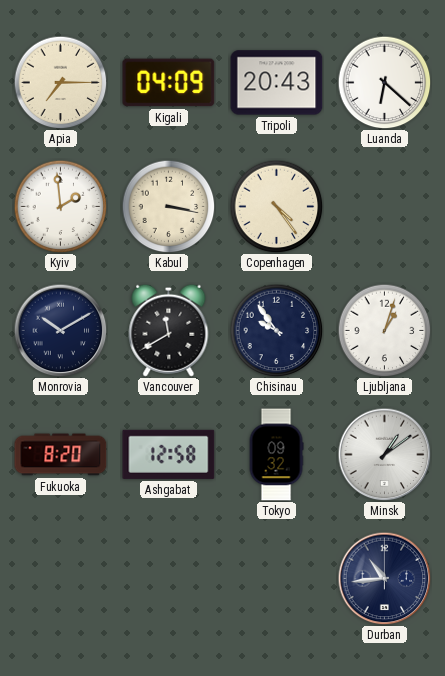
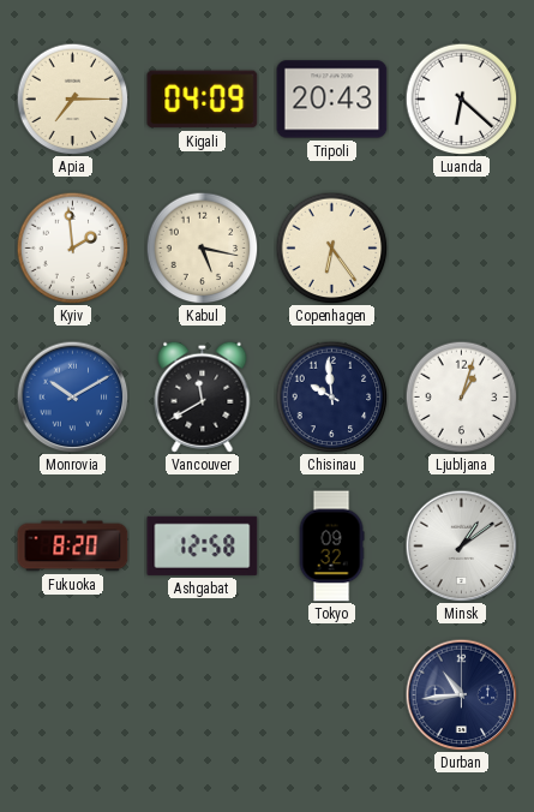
Kabul: 3:17 -> 5:17 (202, 247)
Copenhagen: 4:24 -> 6:24 (331, 247)
Monrovia dial: navy -> blue (72, 396)
Chisinau: 9:54 -> 9:59 (331, 396)
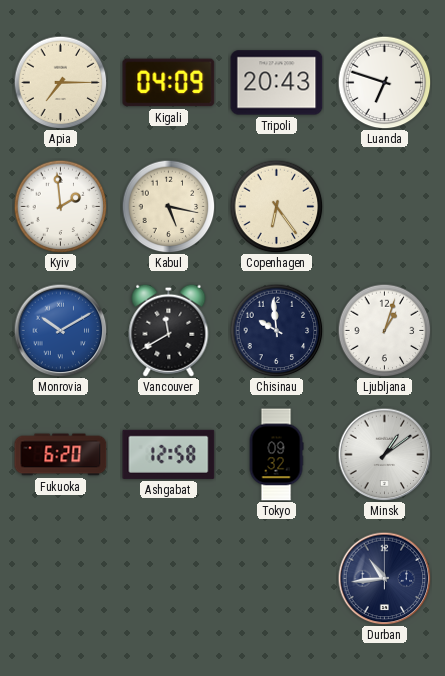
Luanda: 6:22 -> 6:48 (384, 82)
Fukuoka: 8:20 -> 6:20 (61, 455)
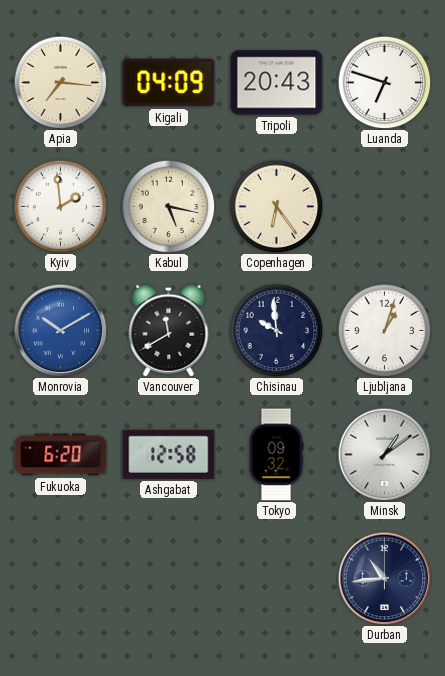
Apia: 7:15 -> 7:16 (60, 82)
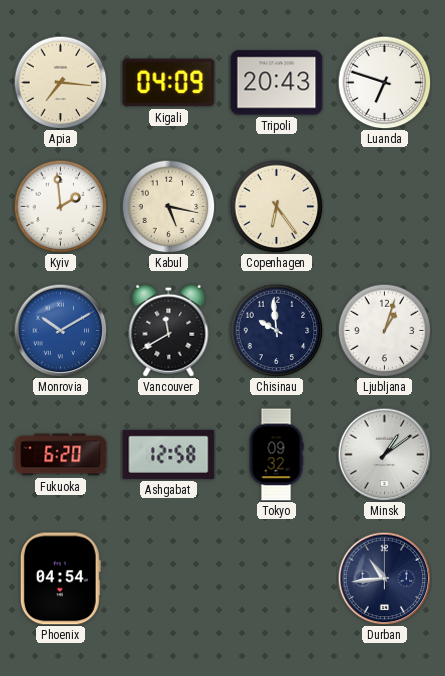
Phoenix: none -> 04:54 (60, 579)
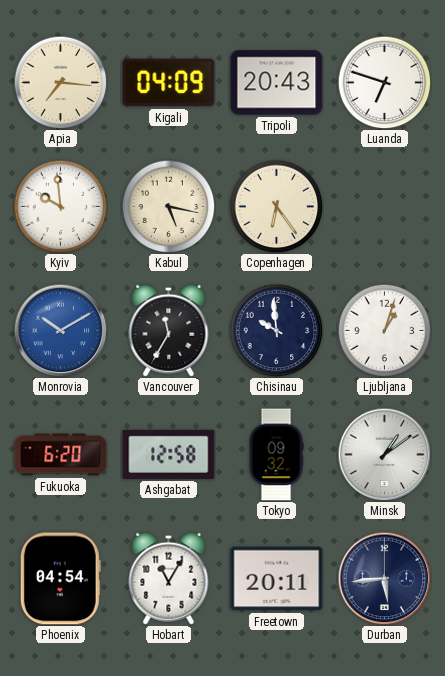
Kyiv: 1:59 -> 9:59 (60, 206)
Vancouver: 11:40 -> 11:35 (169, 330)
Hobart: none -> 11:05 (169, 578)
Freetown: none -> 20:11 (277, 579)
Durban: 10:44 -> 5:44 (384, 578)
